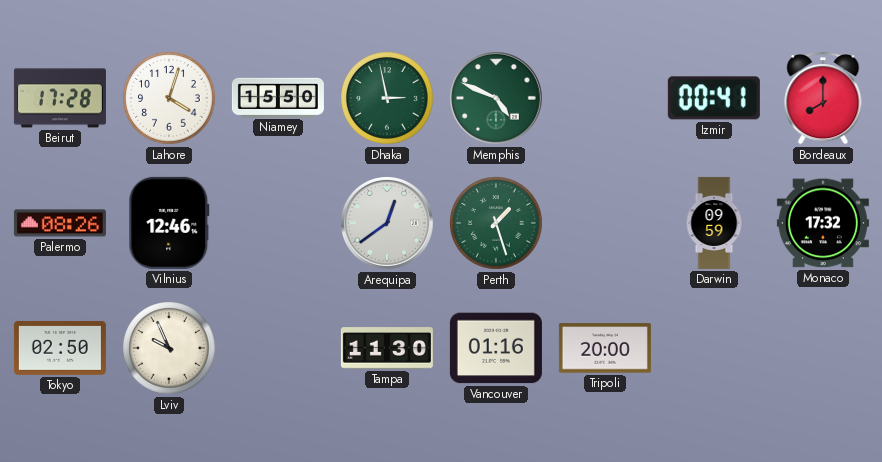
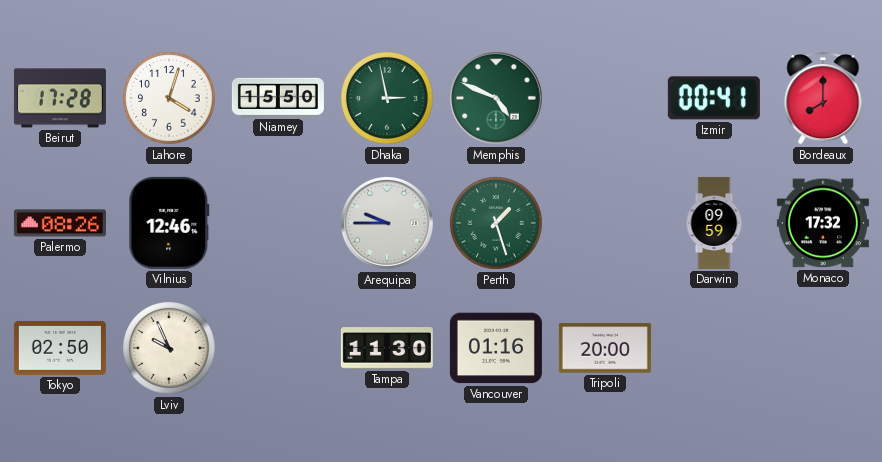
Arequipa: 12:39 -> 9:45 (388, 224)
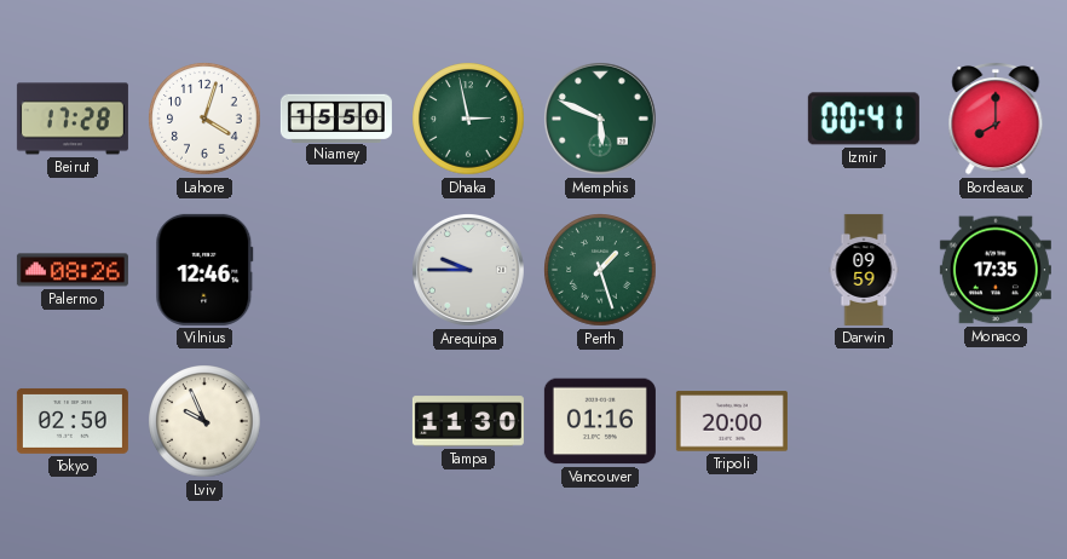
Memphis: 4:49 -> 5:49 (601, 120)
Monaco: 17:32 -> 17:35 (996, 270)
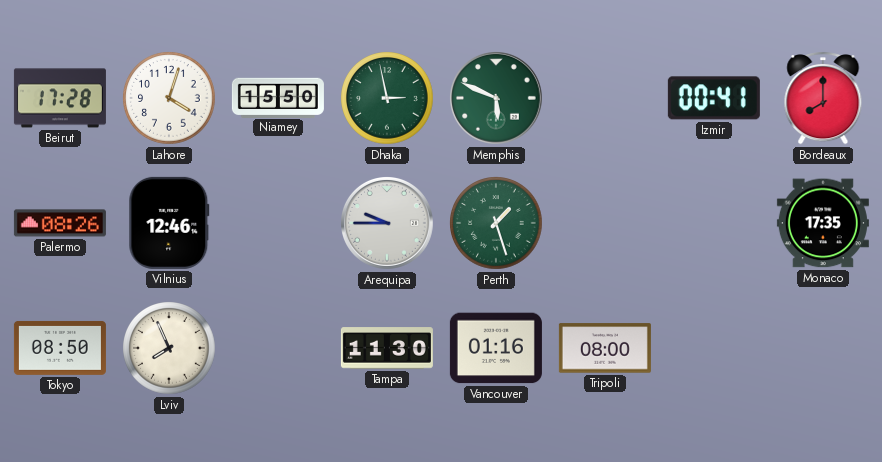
Darwin: 09:59 -> none (864, 270)
Tokyo: 02:50 -> 08:50 (60, 348)
Lviv: 9:56 -> 7:56 (169, 348)
Tripoli: 20:00 -> 08:00 (605, 348)
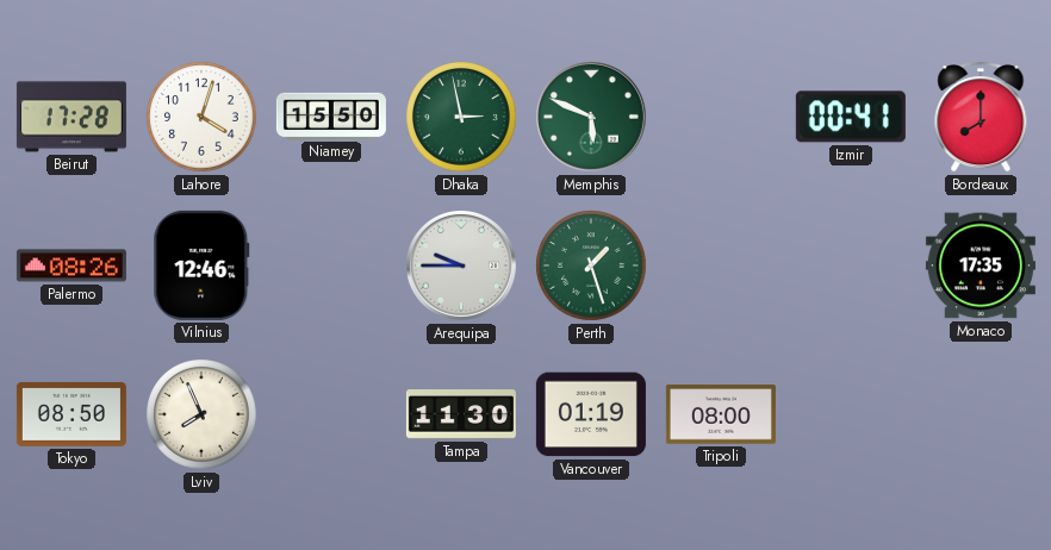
Vancouver: 01:16 -> 01:19 (591, 414)
